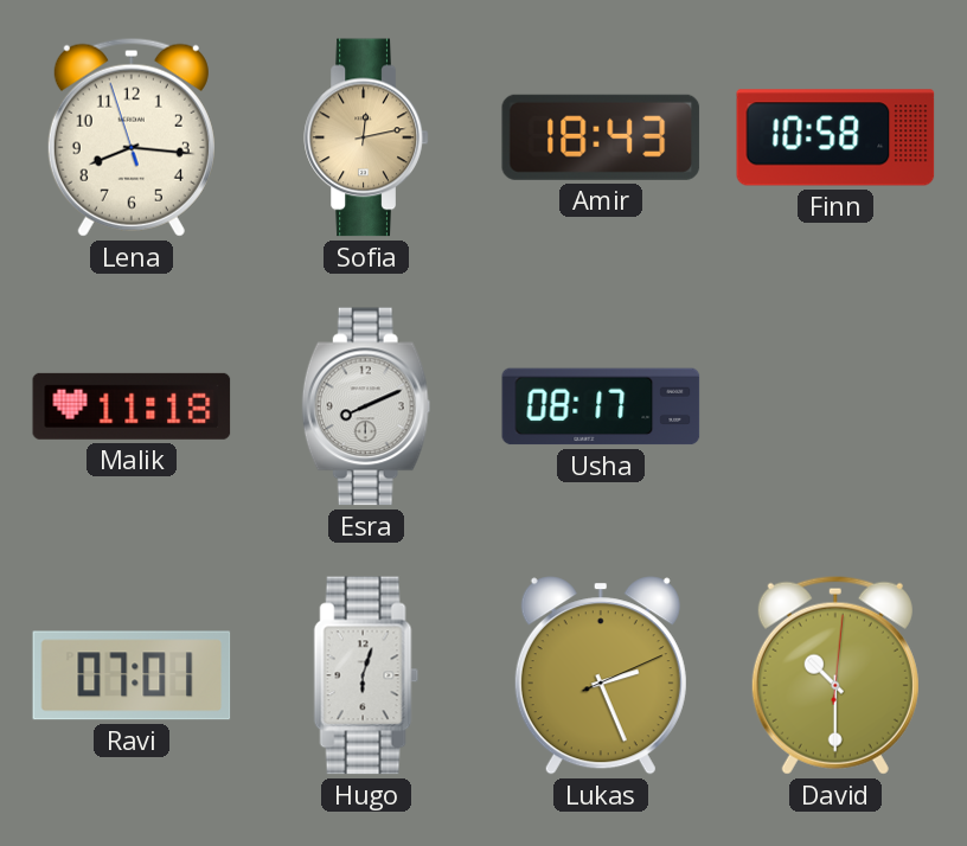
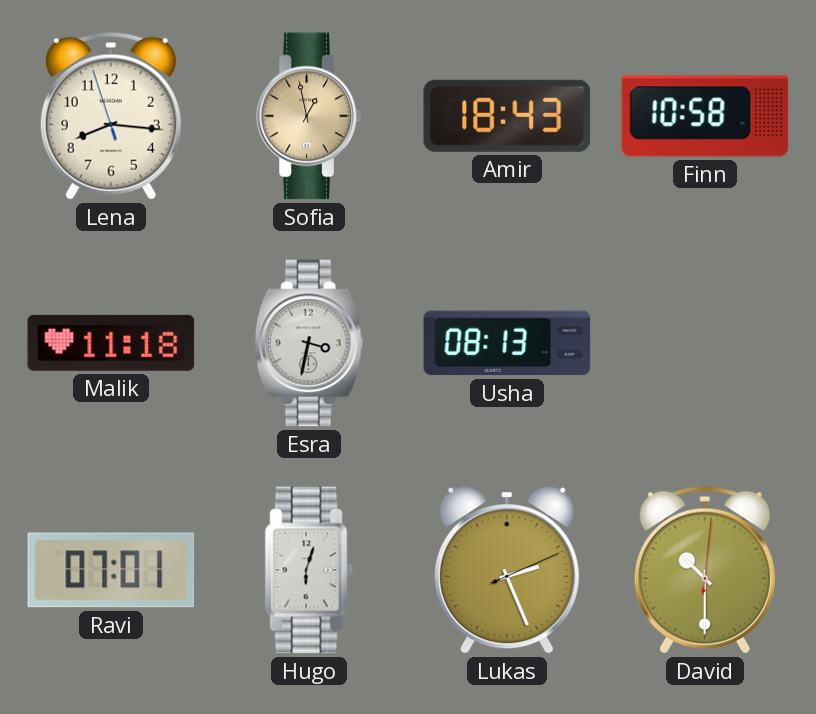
Sofia: 12:13 -> 12:58 (309, 116)
Esra: 8:11 -> 3:32 (309, 343)
Usha: 08:17 -> 08:13 (507, 343)
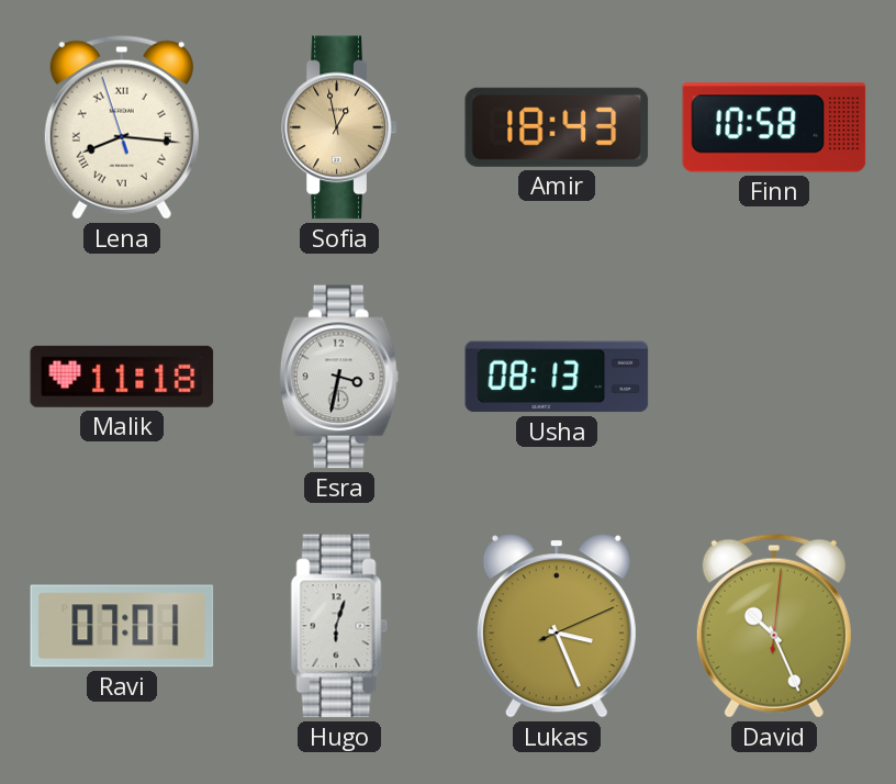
Lena numerals: Arabic -> Roman (122, 127)
Lukas: 2:26 -> 3:26 (557, 626)
David: 10:30 -> 10:26 (774, 626)
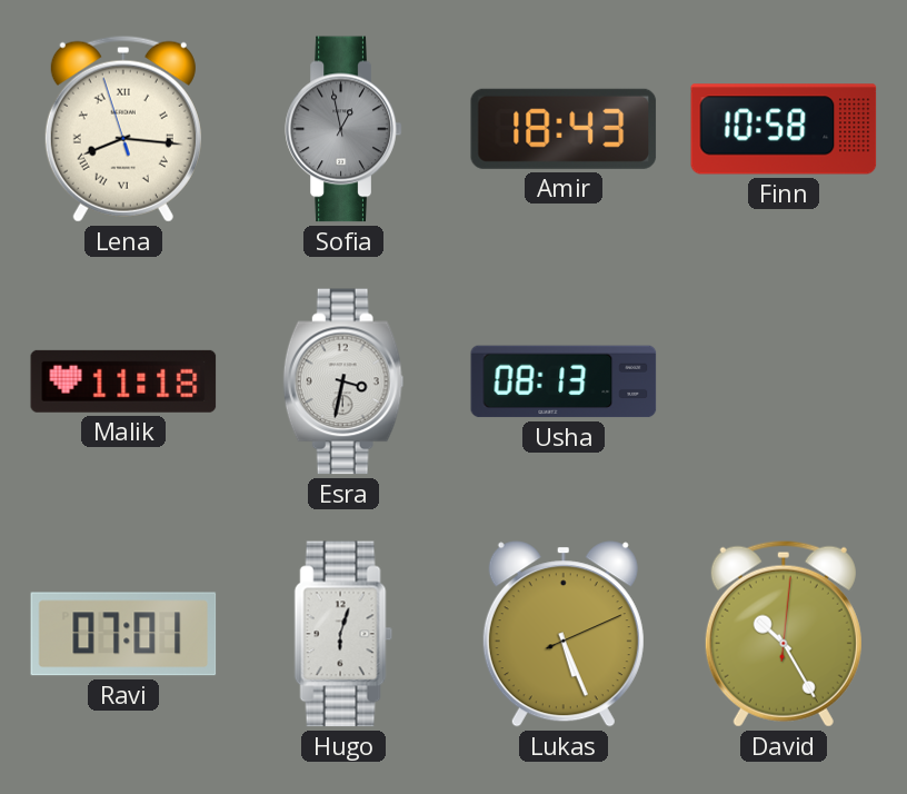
Sofia dial: champagne -> grey (343, 129)
Lukas: 3:26 -> 5:26 (564, 634)
David: 10:26 -> 10:25 (784, 634)
